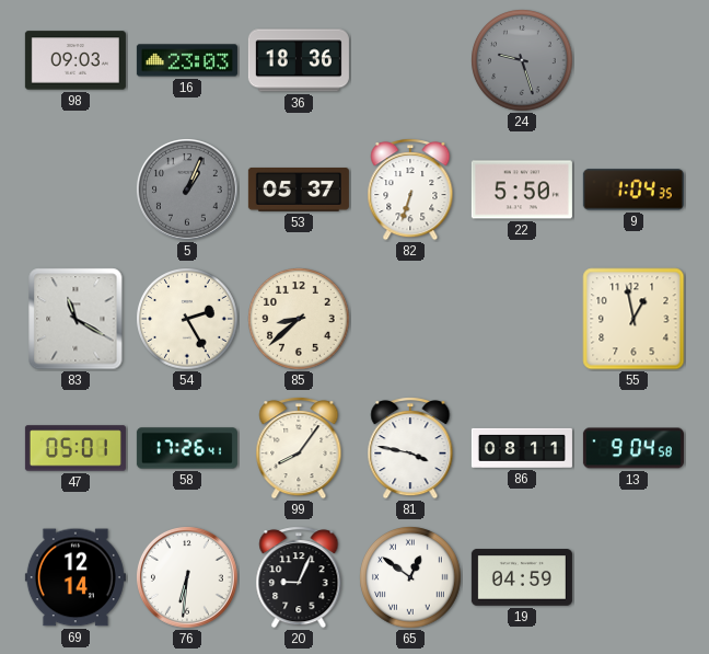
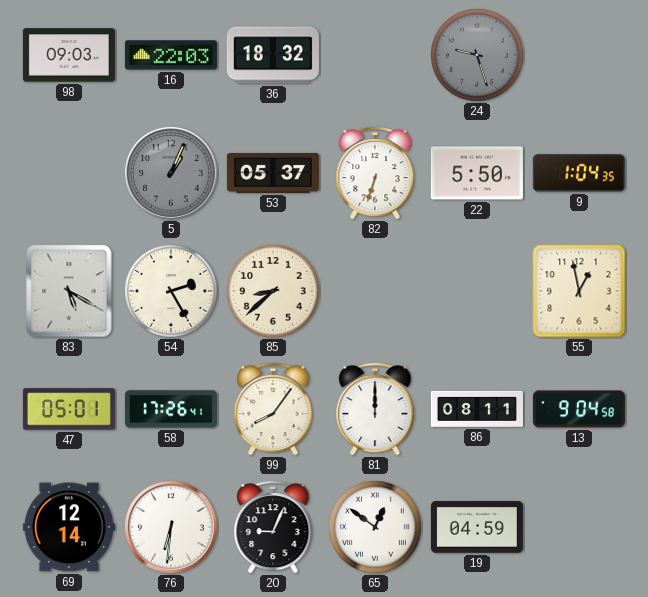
16: 23:03 -> 22:03 (171, 55)
36: 18:36 -> 18:32 (273, 55)
83: 11:20 -> 5:20 (69, 291)
81: 3:47 -> 12:00 (375, 410)
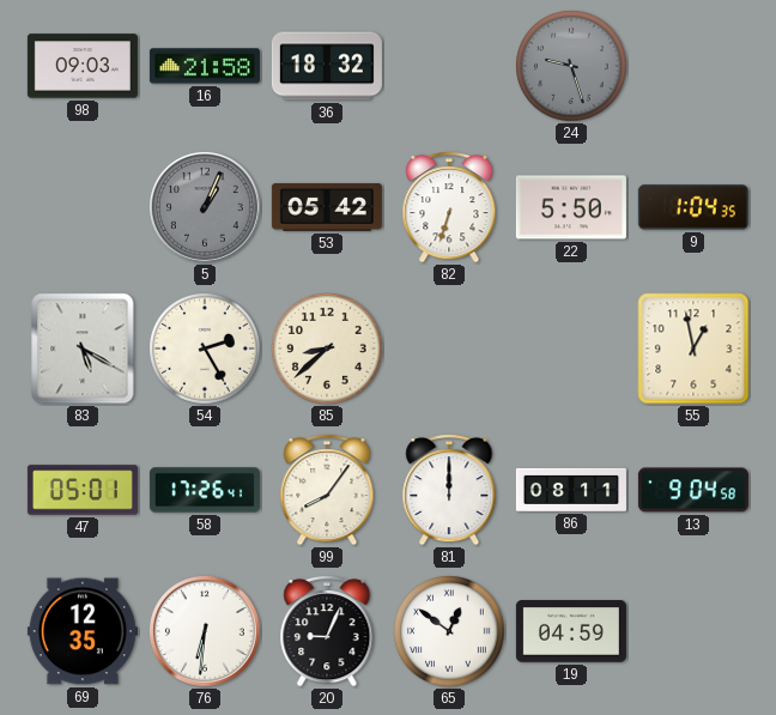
16: 22:03 -> 21:58 (205, 66)
53: 05:37 -> 05:42 (327, 207)
69: 12:14 -> 12:35 (83, 631)
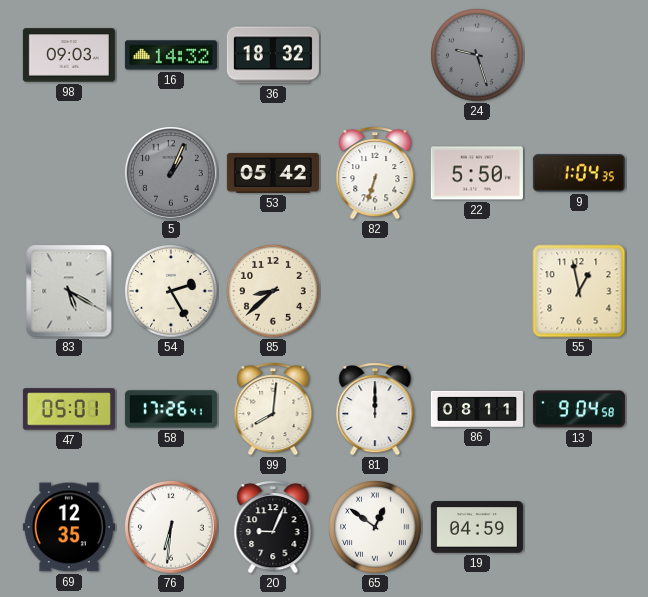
16: 21:58 -> 14:32 (171, 55)
99: 8:06 -> 8:01 (273, 410)
